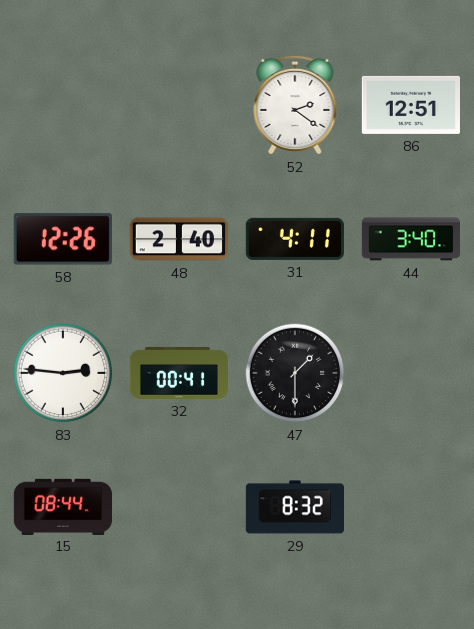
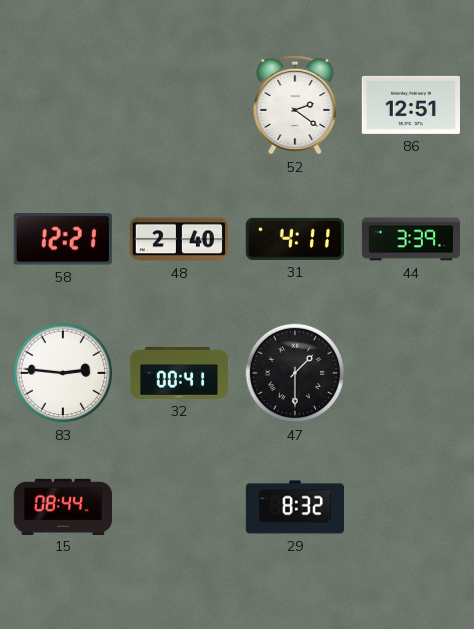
58: 12:26 -> 12:21 (63, 239)
44: 3:40 -> 3:39 (410, 239)
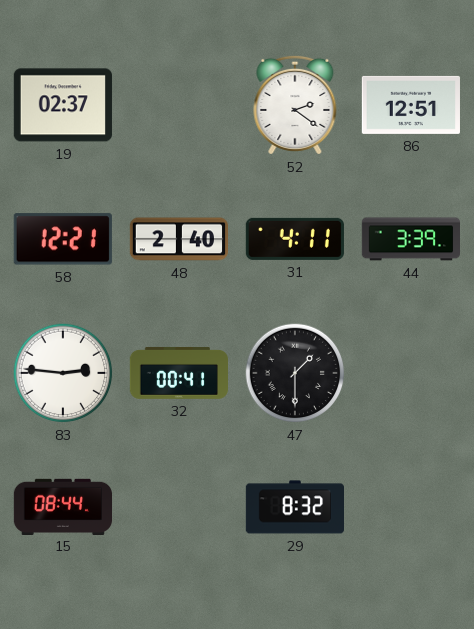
19: none -> 02:37 (63, 105)
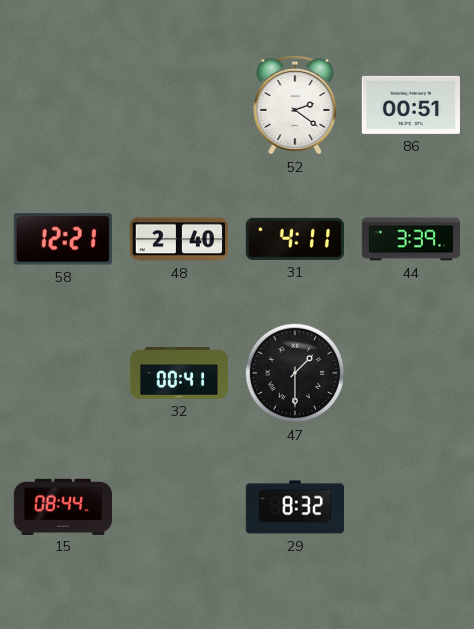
19: 02:37 -> none (63, 105)
86: 12:51 -> 00:51 (411, 105)
83: 2:46 -> none (63, 373)
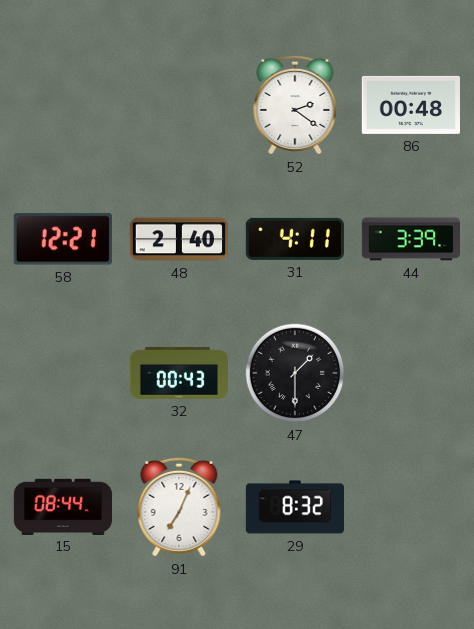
86: 00:51 -> 00:48 (411, 105)
32: 00:41 -> 00:43 (178, 373)
91: none -> 7:04 (179, 507)
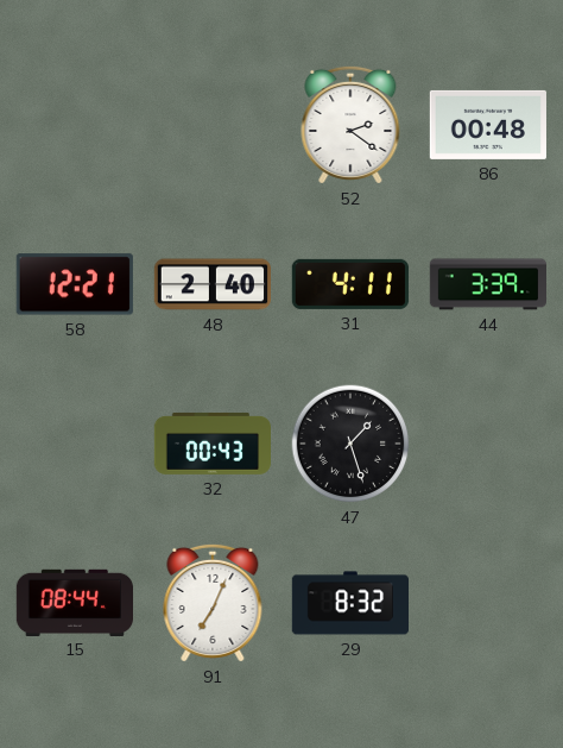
47: 1:30 -> 1:27 (350, 444)
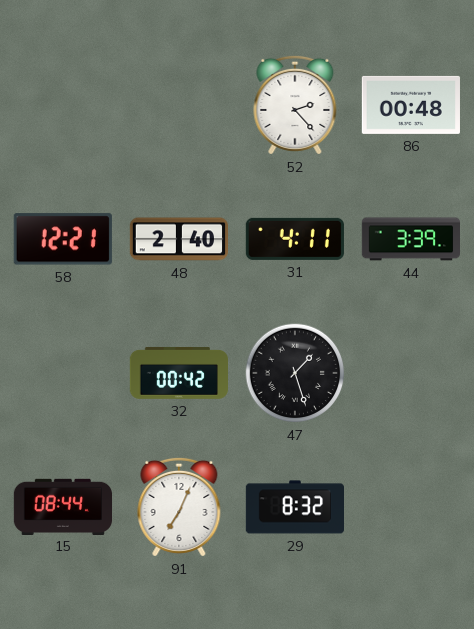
52: 2:21 -> 2:23 (295, 105)
32: 00:43 -> 00:42 (178, 373)
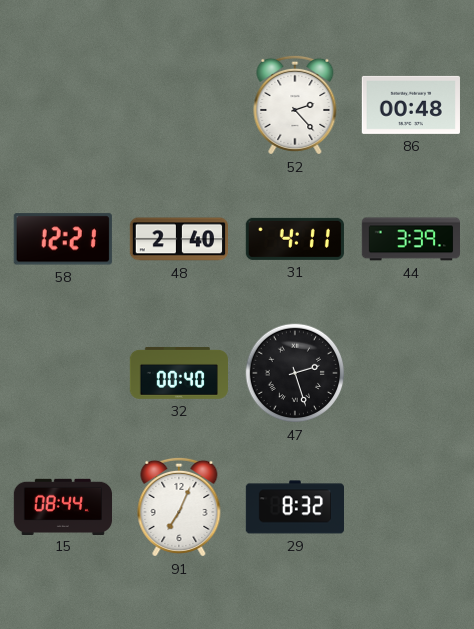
32: 00:42 -> 00:40 (178, 373)
47: 1:27 -> 2:27 (295, 373)
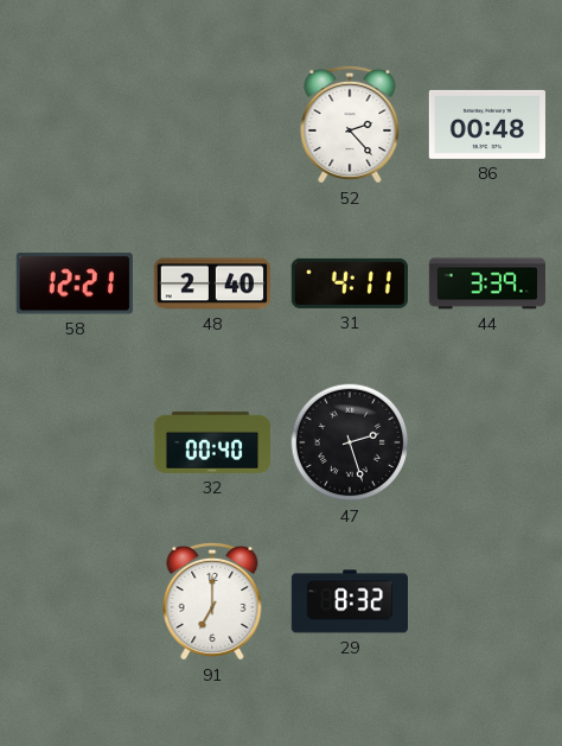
15: 08:44 -> none (62, 506)
91: 7:04 -> 7:00 (212, 601)
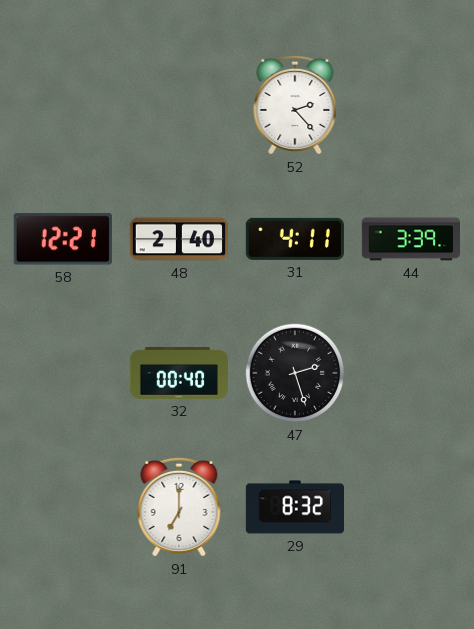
86: 00:48 -> none (487, 125)
